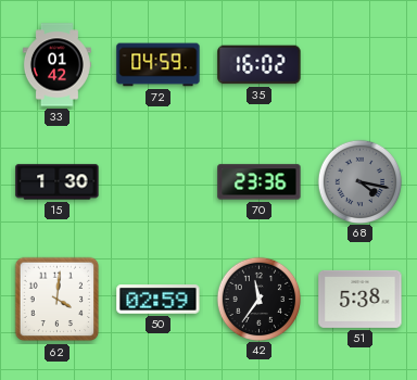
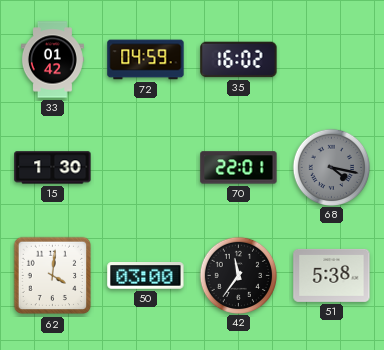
70: 23:36 -> 22:01 (239, 168)
50: 02:59 -> 03:00 (146, 276)
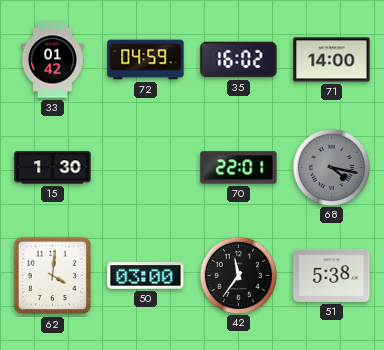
71: none -> 14:00 (332, 60)
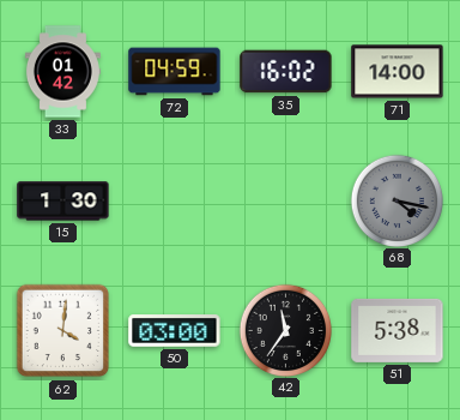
70: 22:01 -> none (239, 168)
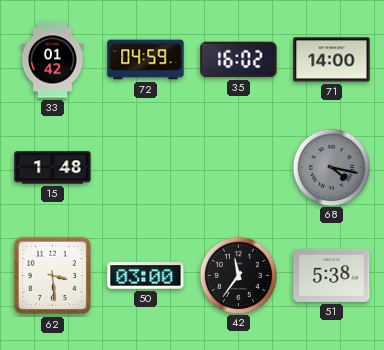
15: 1:30 -> 1:48 (53, 168)
62: 4:01 -> 3:29 (53, 276)
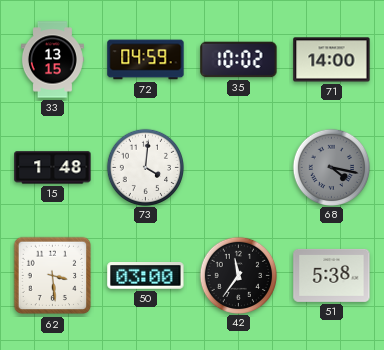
33: 01:42 -> 13:15 (52, 60)
35: 16:02 -> 10:02 (239, 60)
73: none -> 4:01 (145, 167)
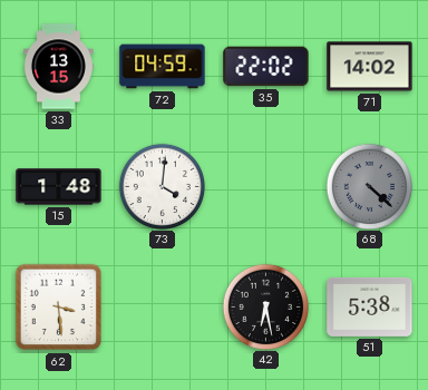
35: 10:02 -> 22:02 (266, 67)
71: 14:00 -> 14:02 (370, 67)
68: 4:17 -> 4:22 (369, 186)
50: 03:00 -> none (146, 276)
42: 11:36 -> 6:28 (265, 306)
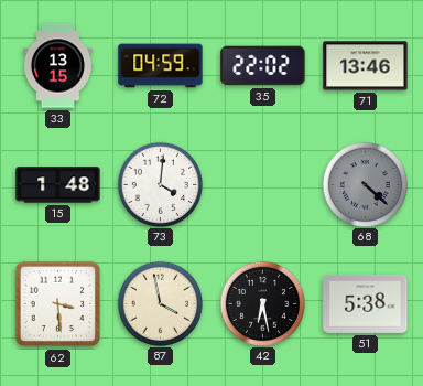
71: 14:02 -> 13:46 (366, 66)
87: none -> 3:58 (160, 303)
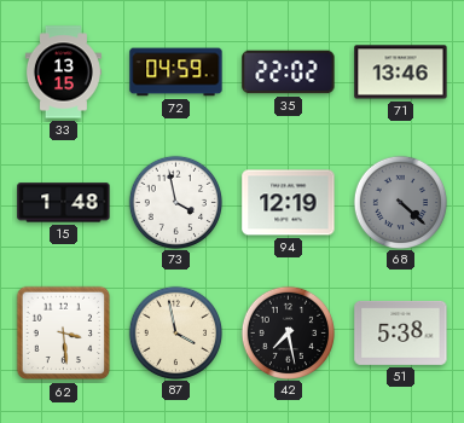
73: 4:01 -> 3:58 (175, 202)
94: none -> 12:19 (289, 203)
42: 6:28 -> 7:28 (288, 332)
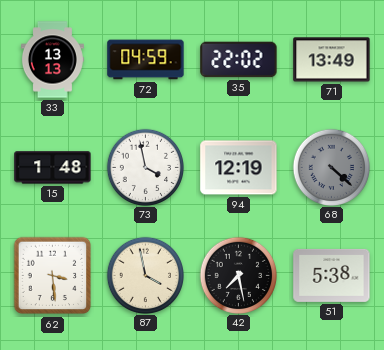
33: 13:15 -> 13:13 (52, 60)
71: 13:46 -> 13:49 (332, 60)
